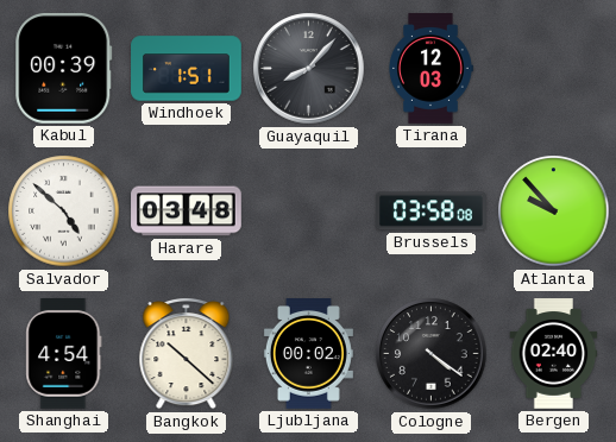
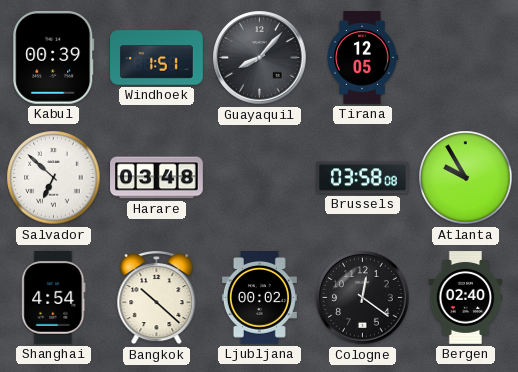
Tirana: 12:03 -> 12:05 (362, 58)
Salvador: 4:52 -> 6:52 (54, 178)
Atlanta: 9:53 -> 9:55 (466, 178)
Cologne: 4:21 -> 12:21 (363, 298)
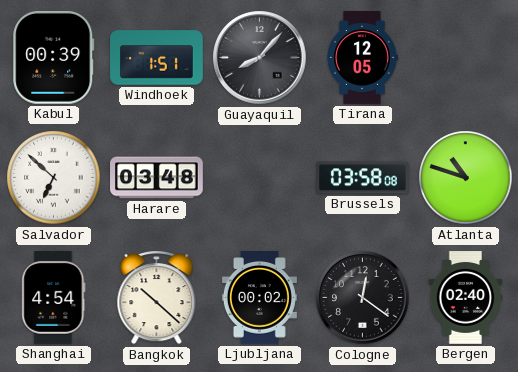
Atlanta: 9:55 -> 10:48 (466, 178)
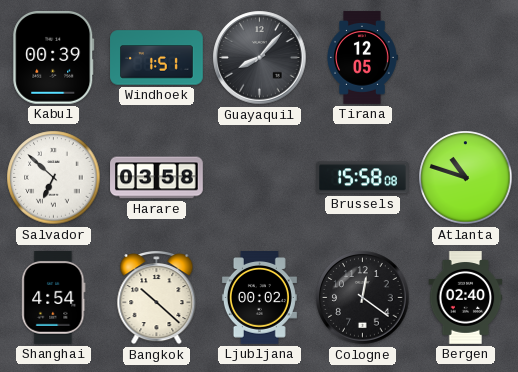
Harare: 03:48 -> 03:58 (157, 178)
Brussels: 03:58 -> 15:58 (363, 178)
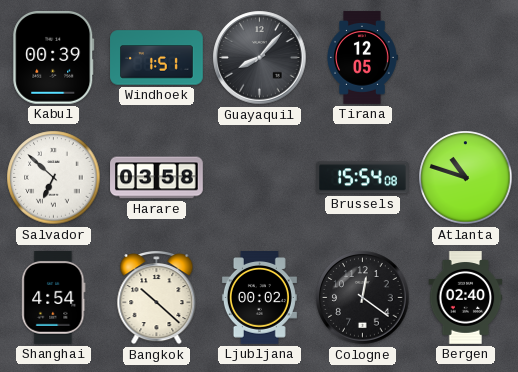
Brussels: 15:58 -> 15:54 (363, 178)
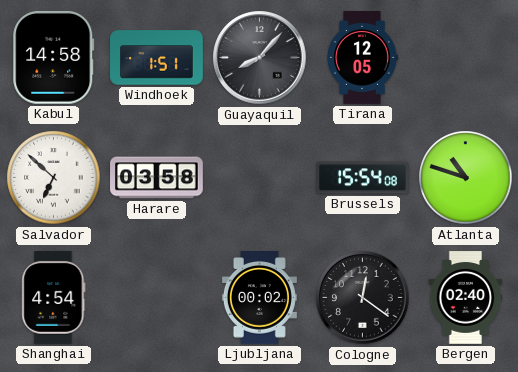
Kabul: 00:39 -> 14:58 (54, 57)
Bangkok: 10:22 -> none (157, 298)
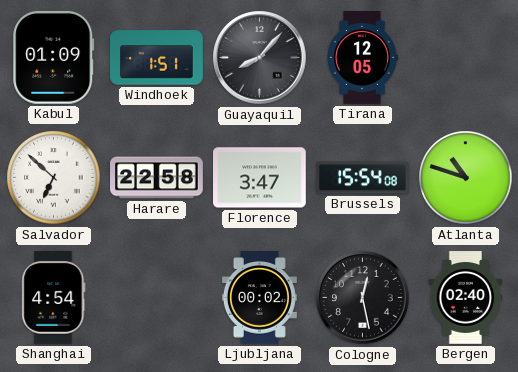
Kabul: 14:58 -> 01:09 (54, 57)
Harare: 03:58 -> 22:58 (157, 178)
Florence: none -> 3:47 (260, 178)
Cologne: 12:21 -> 12:28 (363, 298)
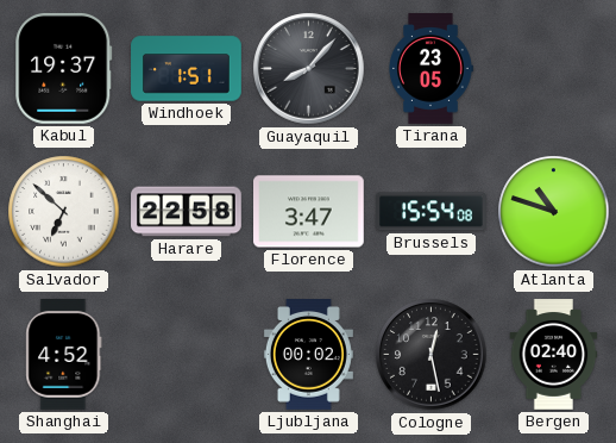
Kabul: 01:09 -> 19:37 (64, 68)
Tirana: 12:05 -> 23:05 (430, 69)
Shanghai: 4:54 -> 4:52 (64, 355)
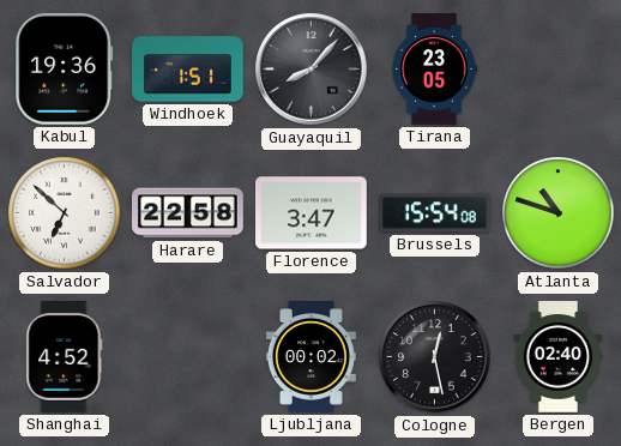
Kabul: 19:37 -> 19:36 (65, 68)
